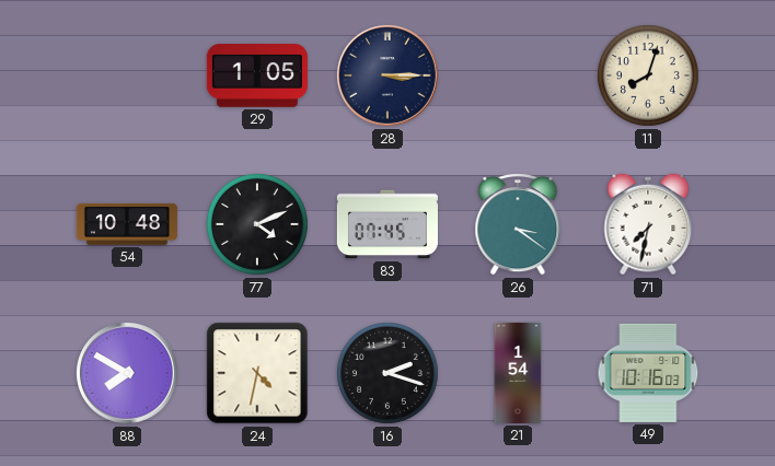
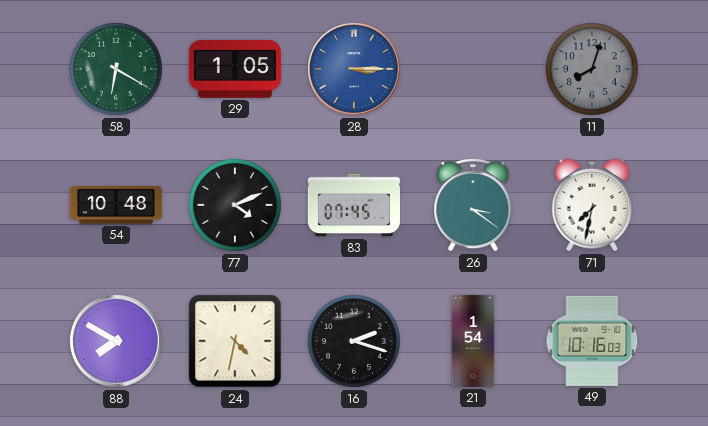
58: none -> 6:20 (117, 70)
28 dial: navy -> blue (354, 69)
11 dial: cream -> grey (593, 70)
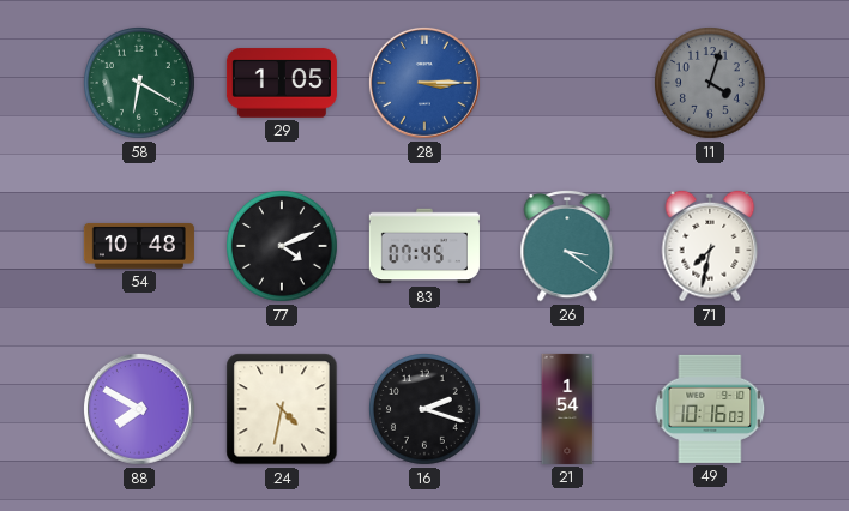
11: 8:03 -> 4:03 (711, 84)
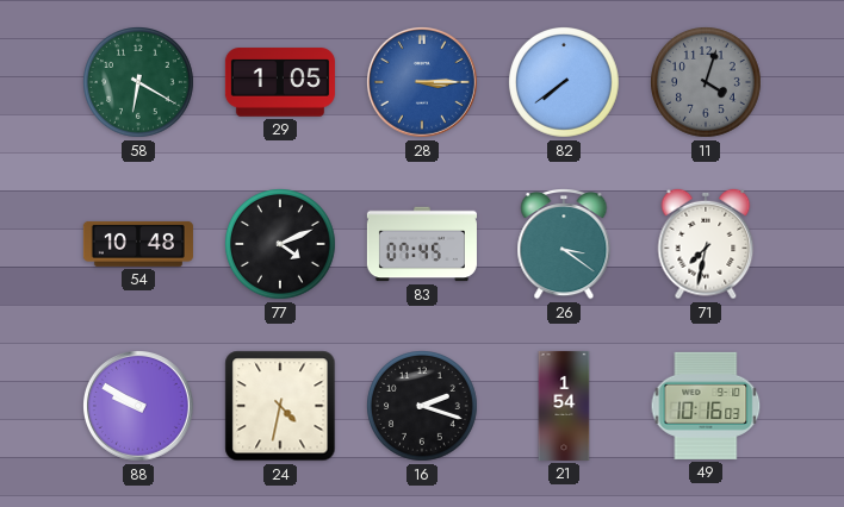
82: none -> 7:39 (565, 83)
88: 7:50 -> 9:50 (138, 406)
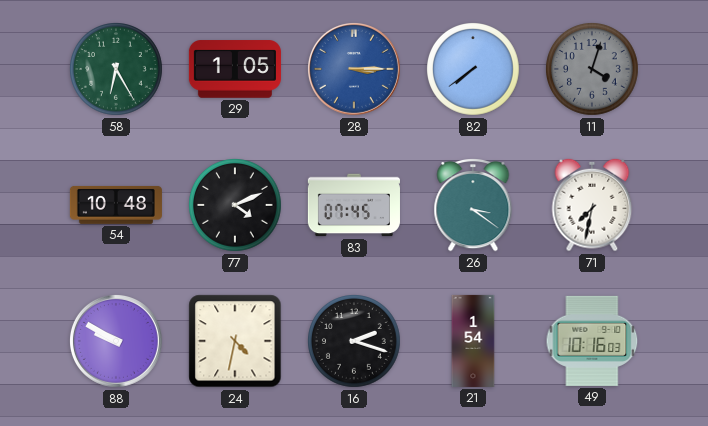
58: 6:20 -> 6:25 (117, 70)
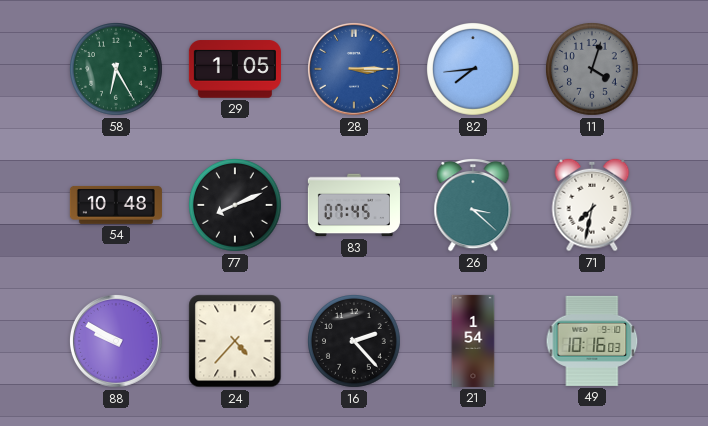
82: 7:39 -> 7:44 (474, 70)
77: 4:11 -> 8:11 (236, 206)
26: 3:21 -> 3:22 (473, 206)
24: 4:32 -> 4:37 (235, 341)
16: 2:18 -> 2:23 (355, 342)
